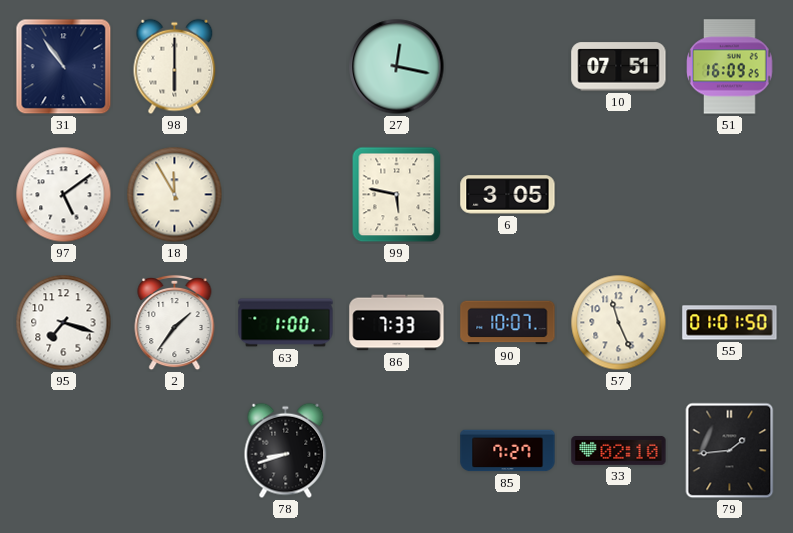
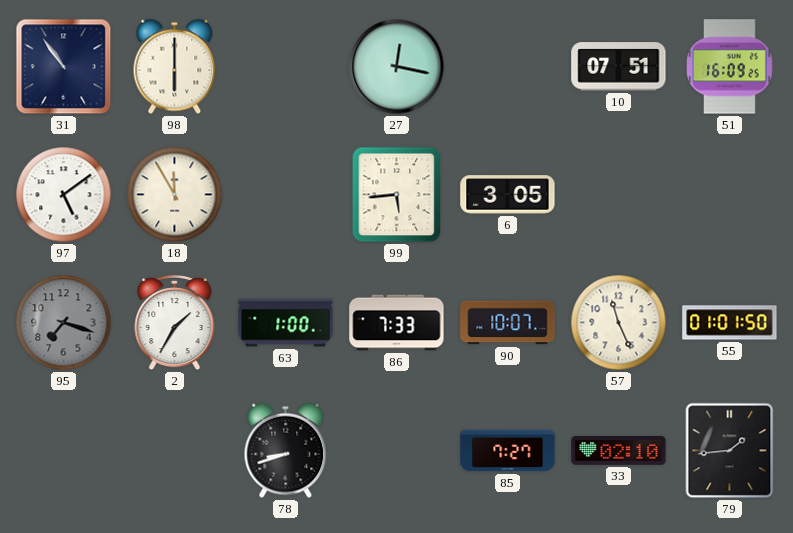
99: 5:47 -> 5:44 (397, 195)
95 dial: white -> grey (64, 323)
2: 1:36 -> 1:35 (175, 323)
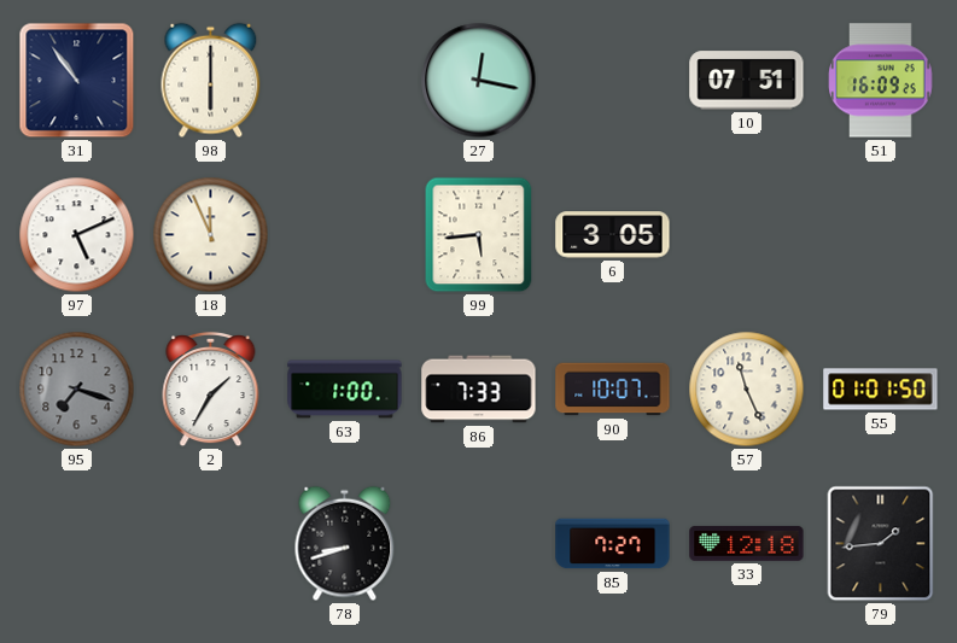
97: 5:09 -> 5:11 (77, 235)
18: 11:55 -> 11:56 (211, 235)
33: 02:10 -> 12:18 (747, 543)
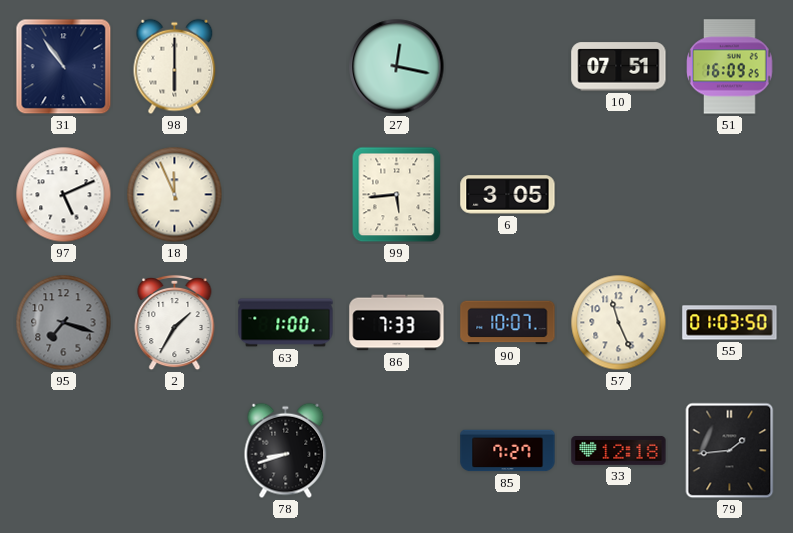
55: 01:01 -> 01:03 (730, 323)
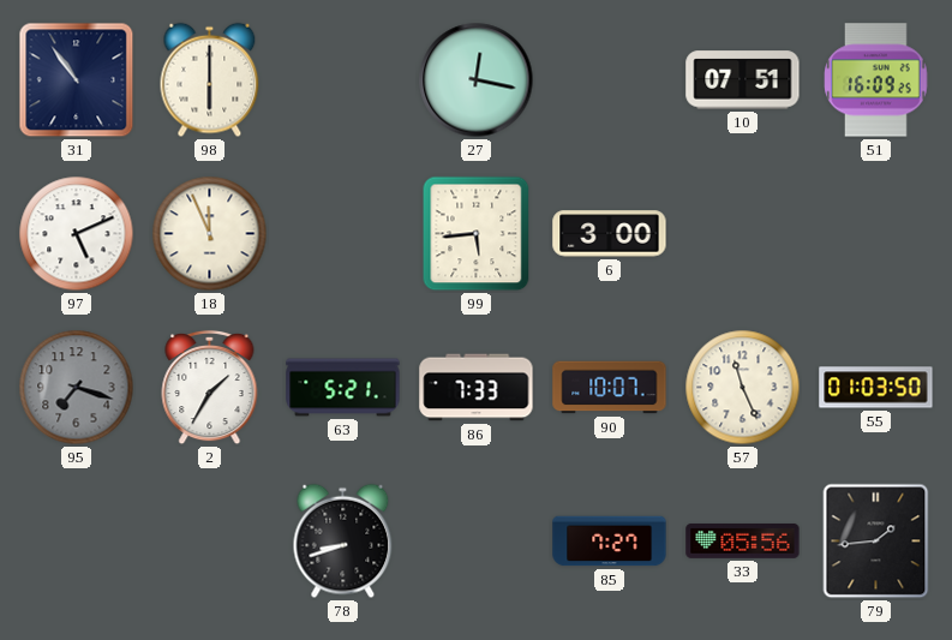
6: 3:05 -> 3:00 (610, 234)
63: 1:00 -> 5:21 (343, 388)
33: 12:18 -> 05:56 (743, 540)
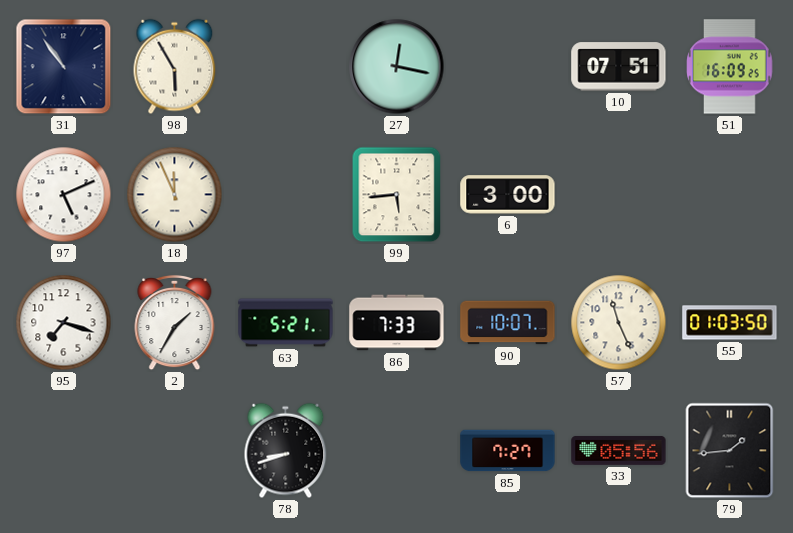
98: 6:00 -> 5:55 (175, 67)
95 dial: grey -> white (64, 323)
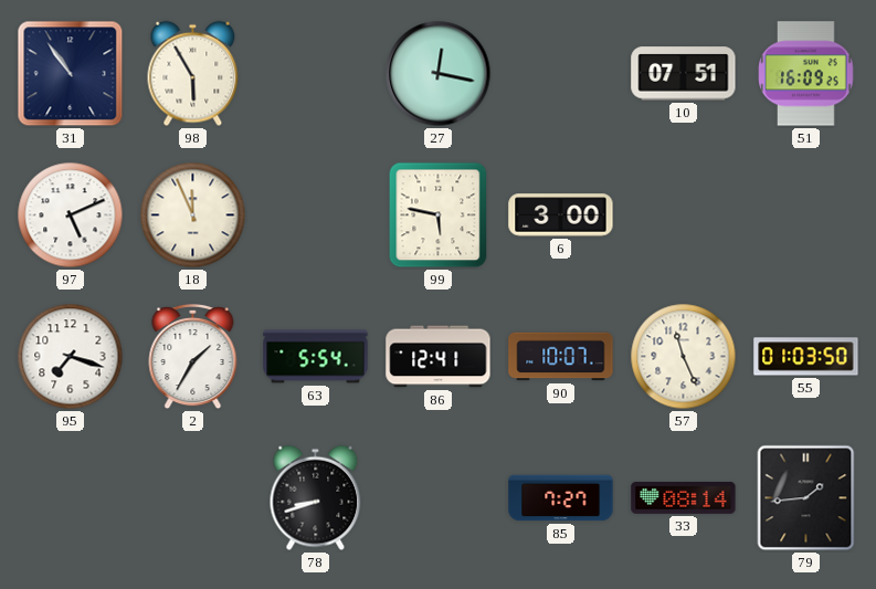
99: 5:44 -> 5:47 (439, 215)
63: 5:21 -> 5:54 (316, 357)
86: 7:33 -> 12:41 (439, 357)
33: 05:56 -> 08:14 (684, 497)
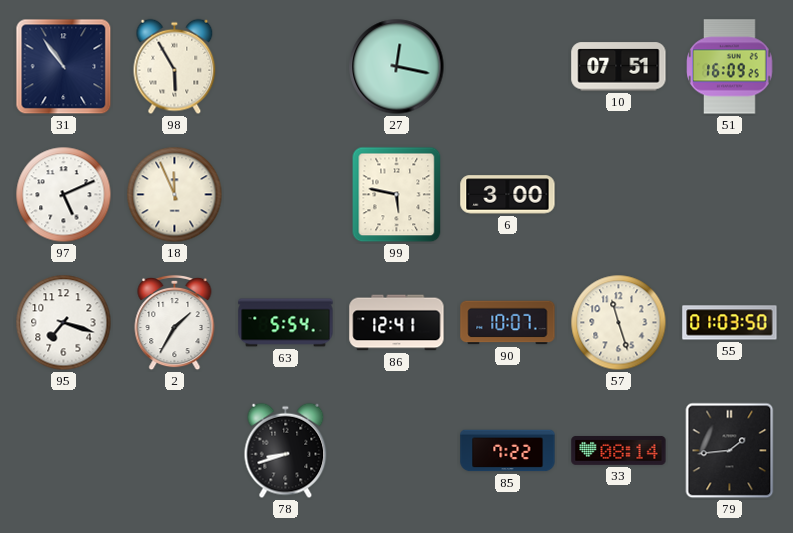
57: 11:26 -> 11:27 (619, 323)
85: 7:27 -> 7:22 (508, 451)
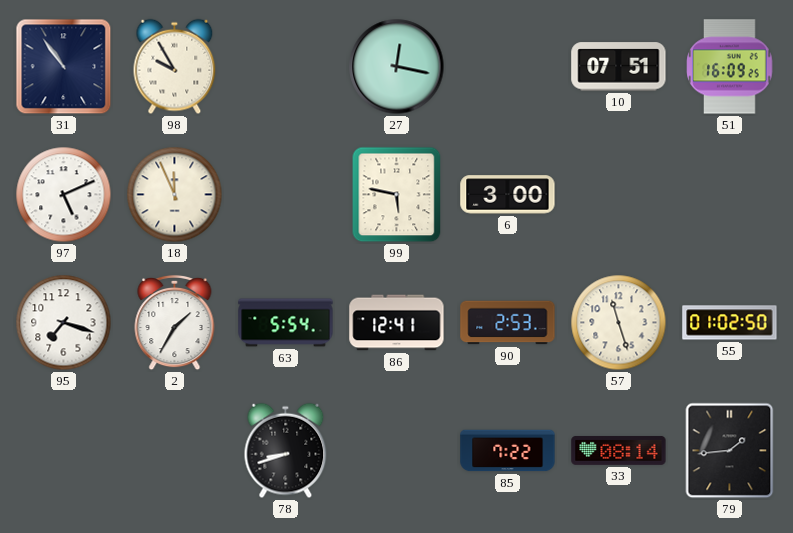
98: 5:55 -> 9:55 (175, 67)
90: 10:07 -> 2:53 (508, 323)
55: 01:03 -> 01:02 (730, 323)
